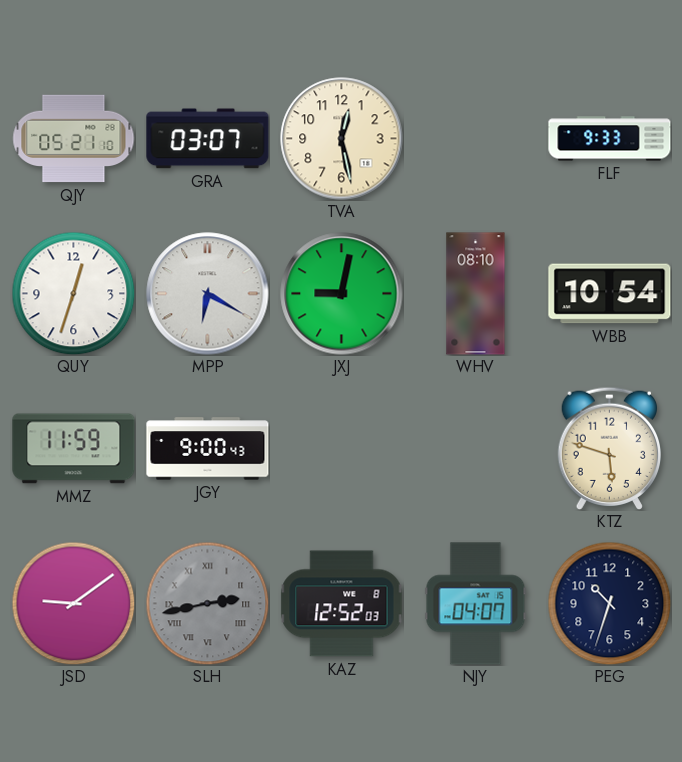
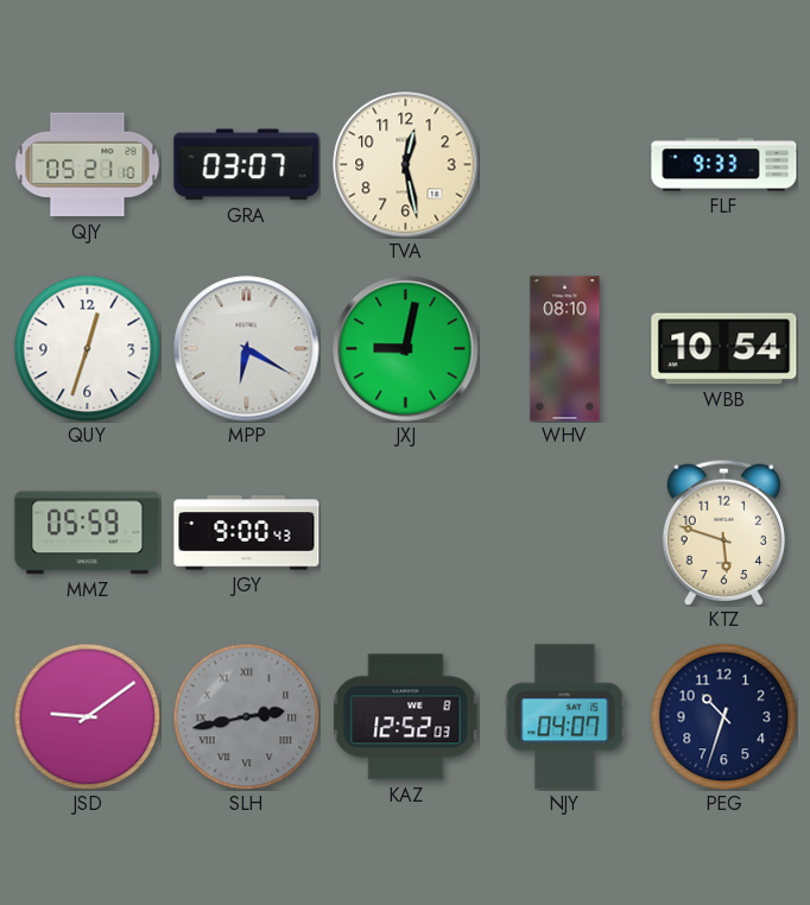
MMZ: 11:59 -> 05:59 (88, 533)
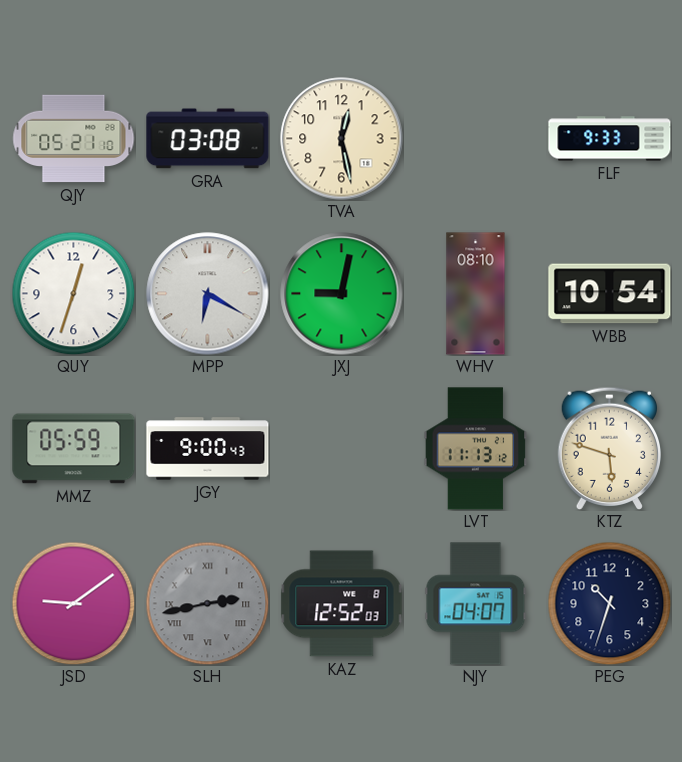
GRA: 03:07 -> 03:08 (208, 139)
LVT: none -> 11:13 (476, 449)
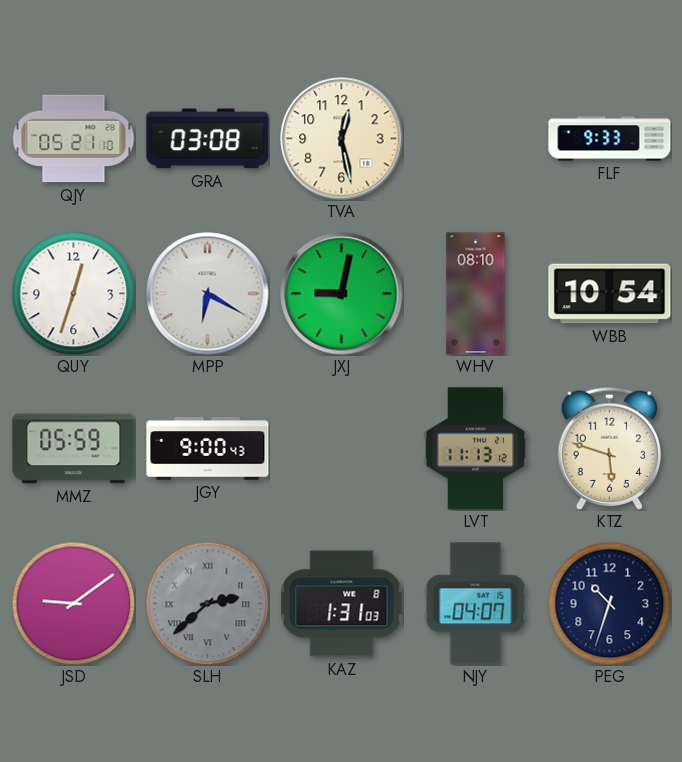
SLH: 2:43 -> 2:38 (207, 603)
KAZ: 12:52 -> 1:31 (342, 604)
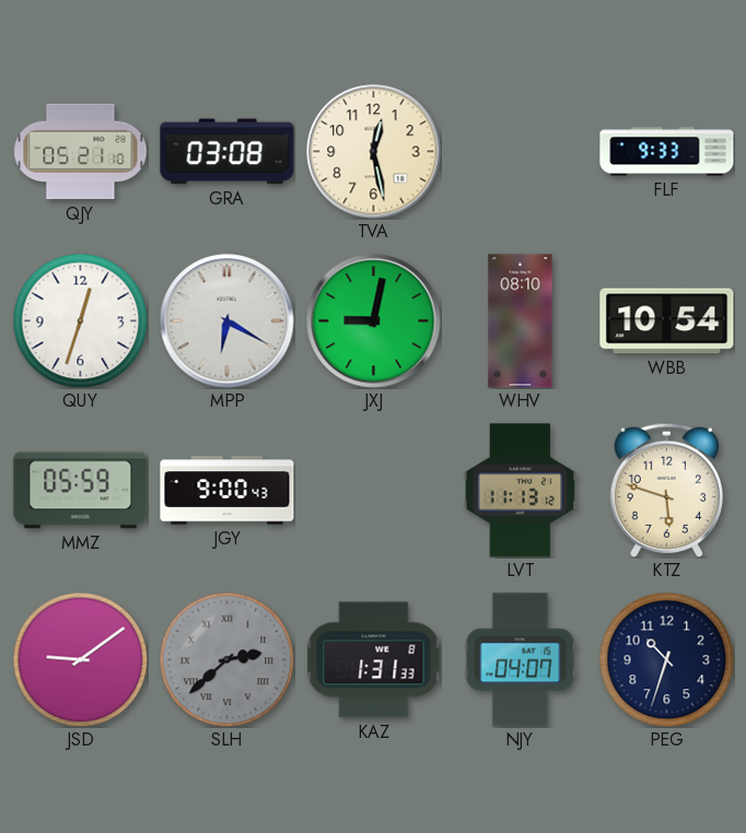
KAZ: 1:31:03 -> 1:31:33 (374, 660)
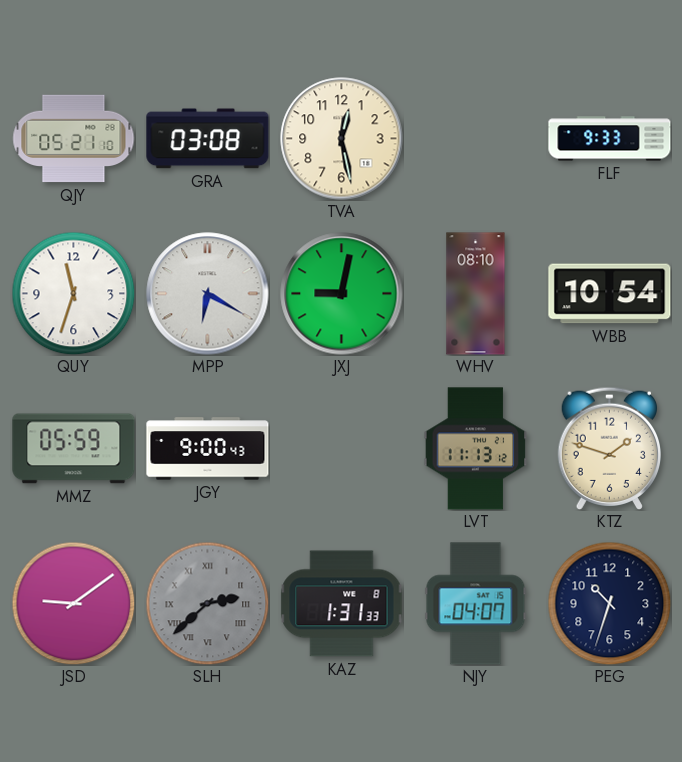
QUY: 12:33 -> 11:33 (73, 293)
KTZ: 5:48 -> 1:48 (609, 448)
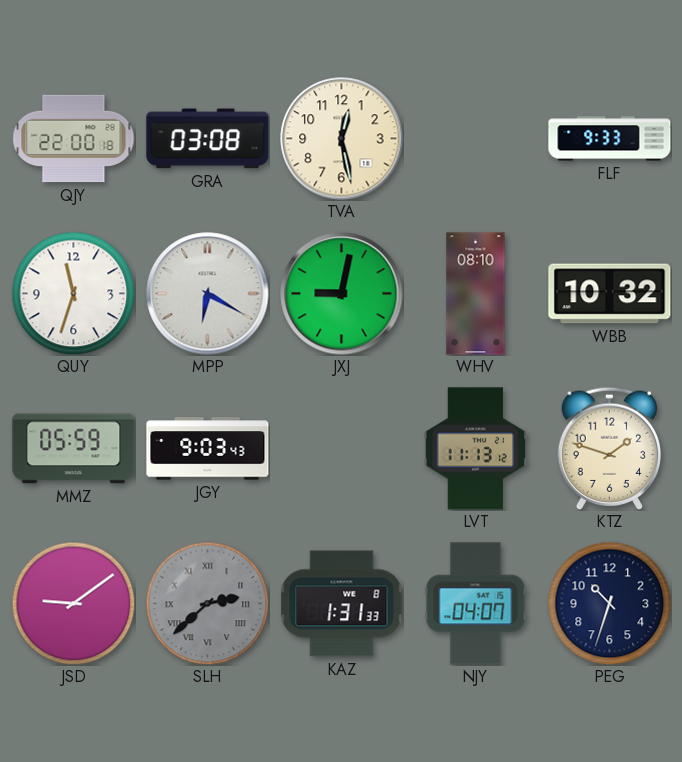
QJY: 05:21 -> 22:00 (74, 139)
WBB: 10:54 -> 10:32 (610, 294)
JGY: 9:00 -> 9:03 (208, 449)
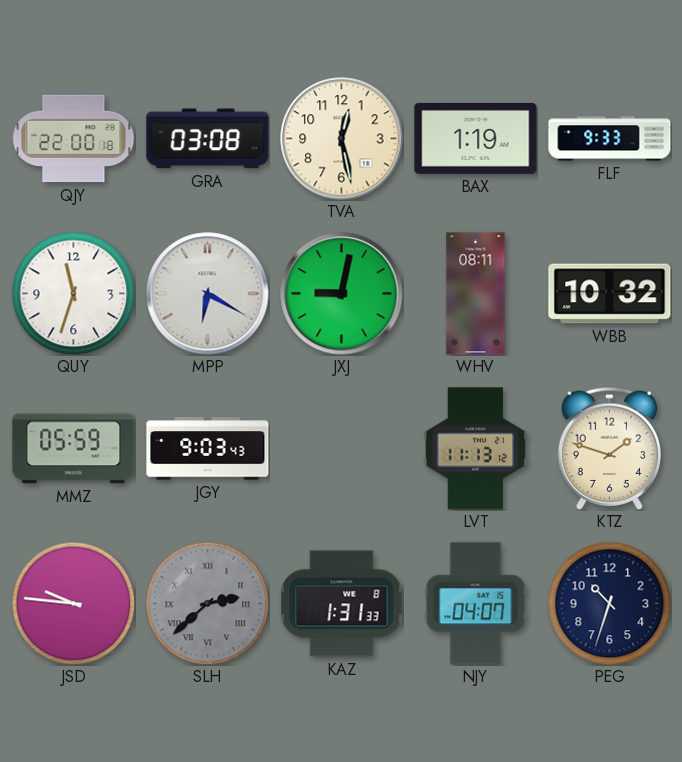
BAX: none -> 1:19 (476, 138)
WHV: 08:10 -> 08:11 (476, 294)
JSD: 9:09 -> 9:46 (73, 603)
